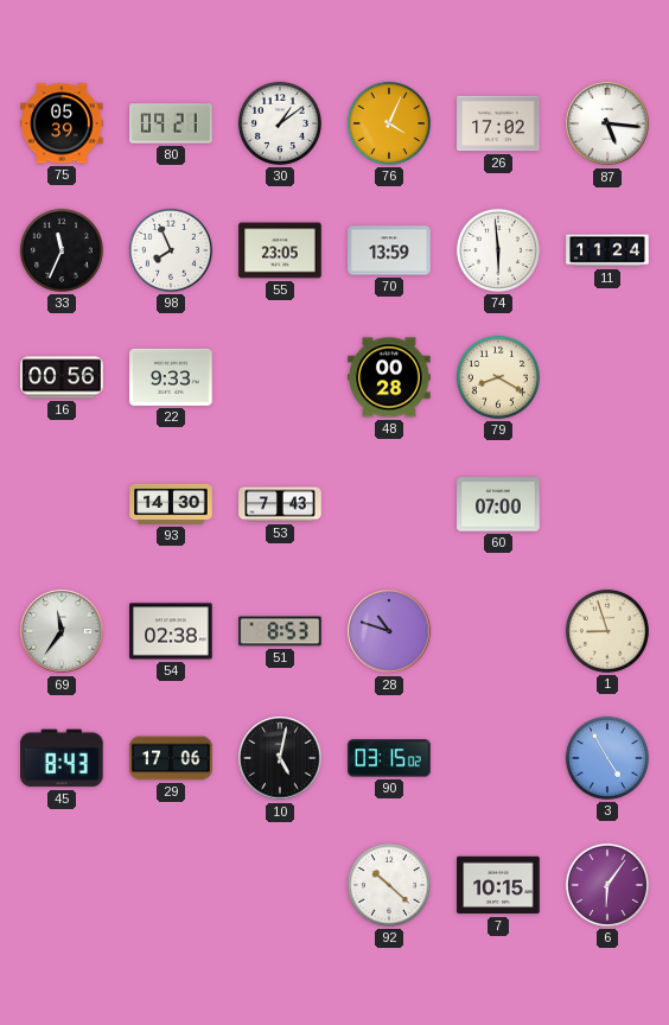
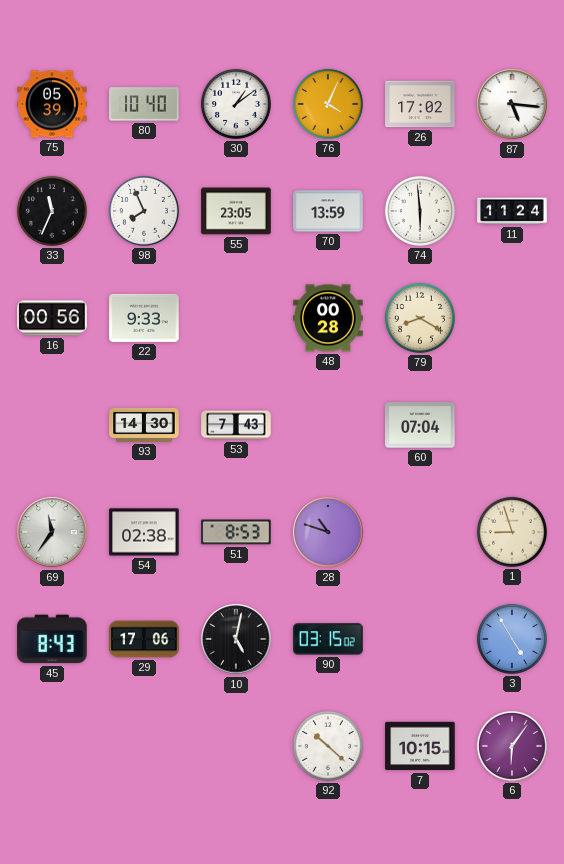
80: 09:21 -> 10:40 (144, 104)
60: 07:00 -> 07:04 (420, 425)
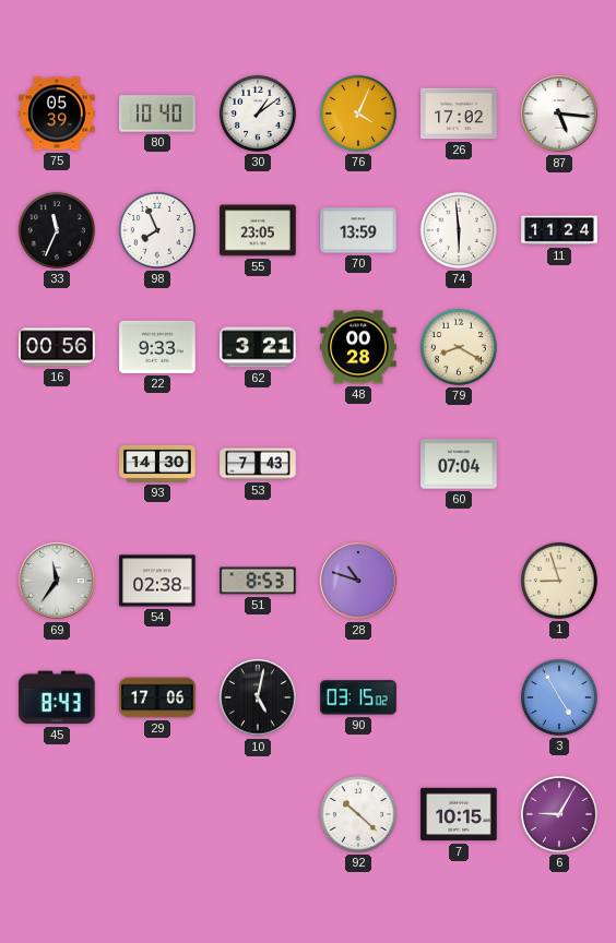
62: none -> 3:21 (258, 347)
6: 6:06 -> 9:05 (559, 814)
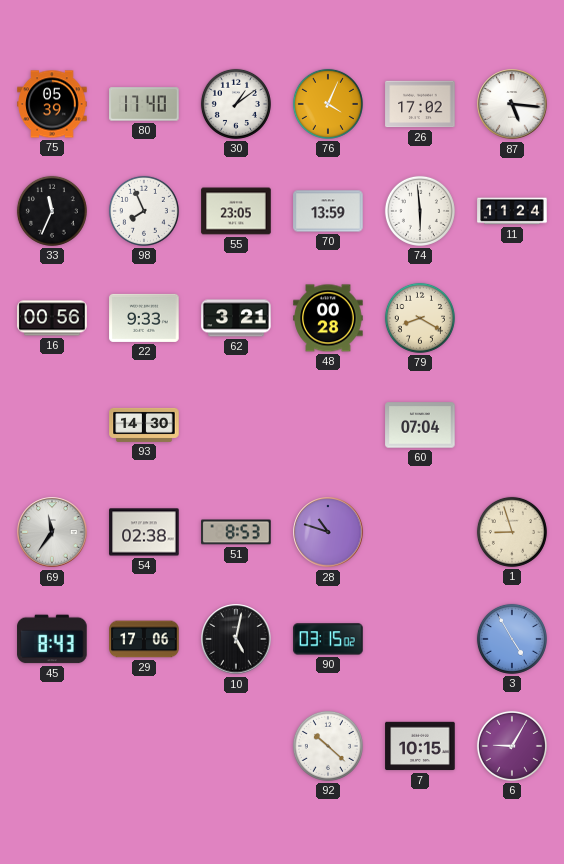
80: 10:40 -> 17:40 (144, 104)
53: 7:43 -> none (258, 464)
